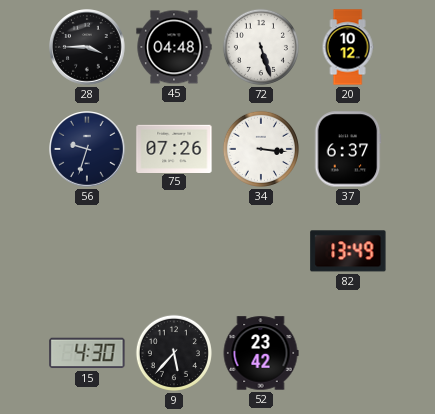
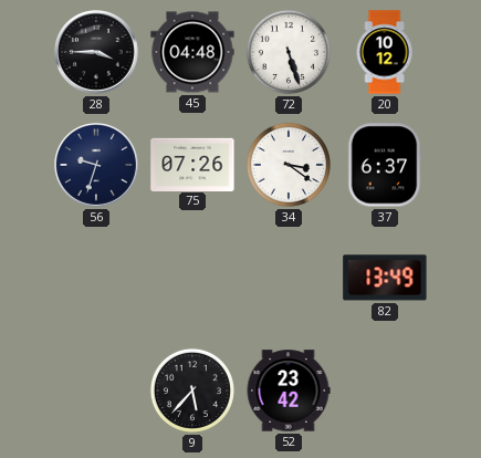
34: 3:16 -> 3:21 (289, 165)
15: 4:30 -> none (87, 353)
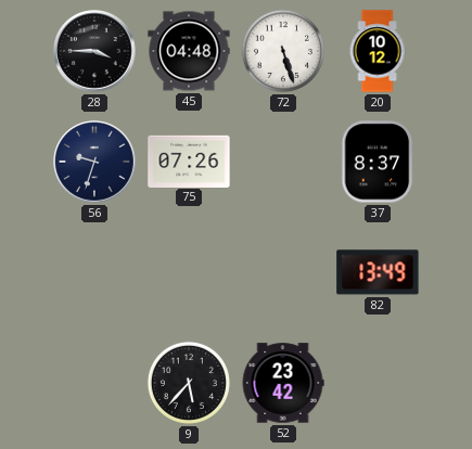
34: 3:21 -> none (289, 165)
37: 6:37 -> 8:37 (378, 162)
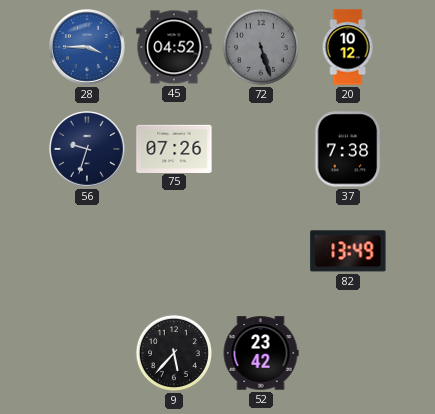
28 dial: black -> blue (87, 47)
45: 04:48 -> 04:52 (174, 47)
72 dial: white -> grey (261, 47)
37: 8:37 -> 7:38 (348, 149)
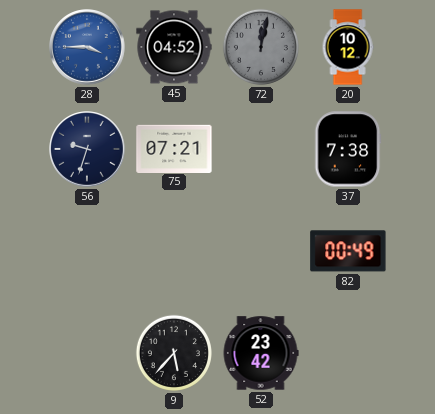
72: 5:27 -> 12:02 (261, 47)
75: 07:26 -> 07:21 (174, 148)
82: 13:49 -> 00:49 (348, 251)
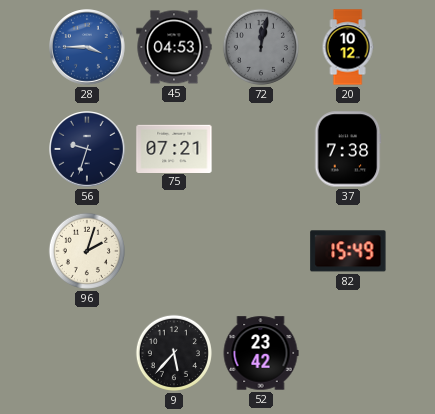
45: 04:52 -> 04:53 (174, 47)
96: none -> 2:03 (87, 251)
82: 00:49 -> 15:49 (348, 251)
